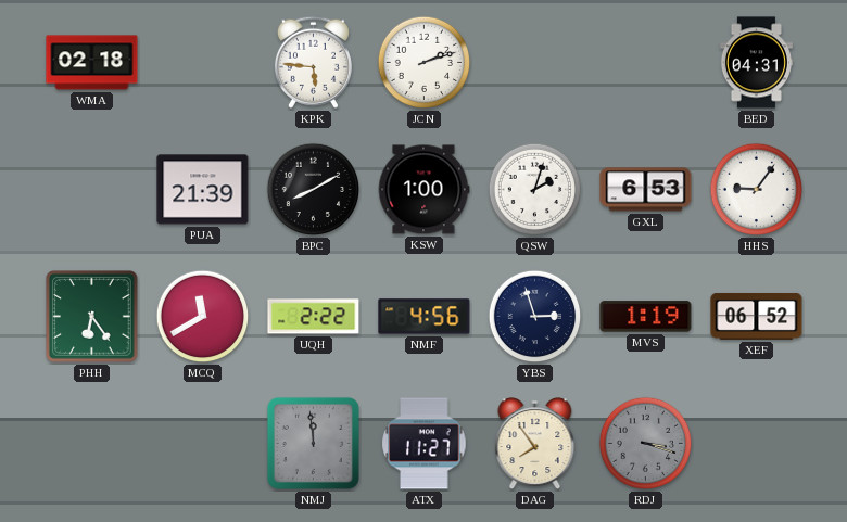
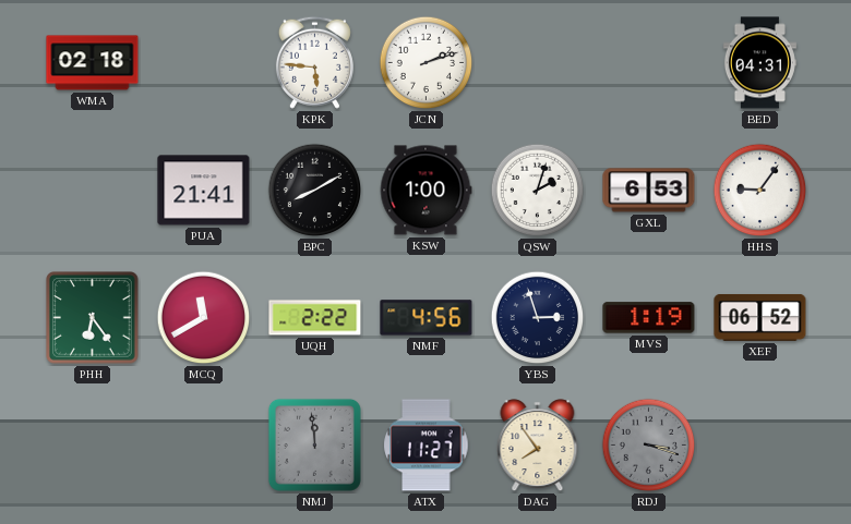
PUA: 21:39 -> 21:41 (204, 191)
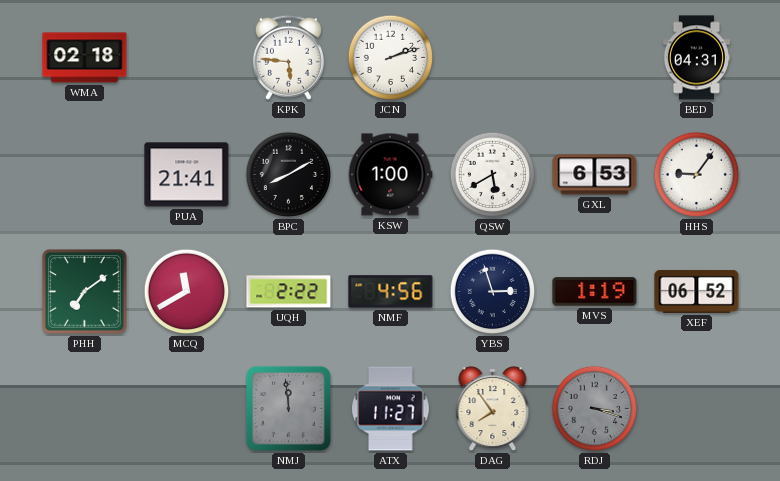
QSW: 2:03 -> 5:40 (493, 175)
PHH: 6:24 -> 7:09 (85, 292)
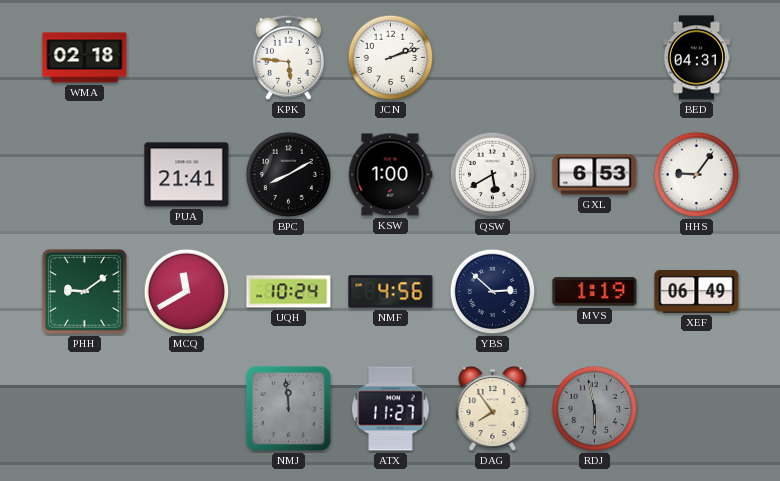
PHH: 7:09 -> 9:09 (85, 292)
UQH: 2:22 -> 10:24 (289, 292)
YBS: 2:57 -> 2:52 (493, 292)
XEF: 06:52 -> 06:49 (697, 291)
RDJ: 3:18 -> 5:58 (595, 409)
